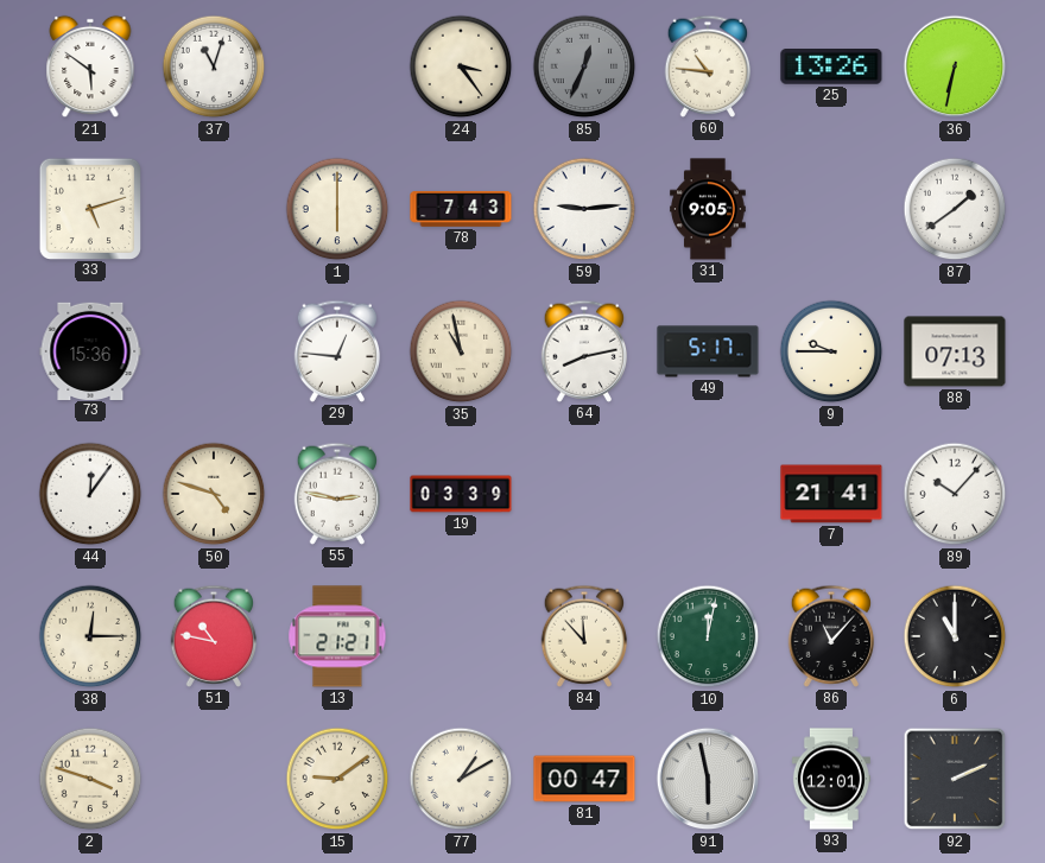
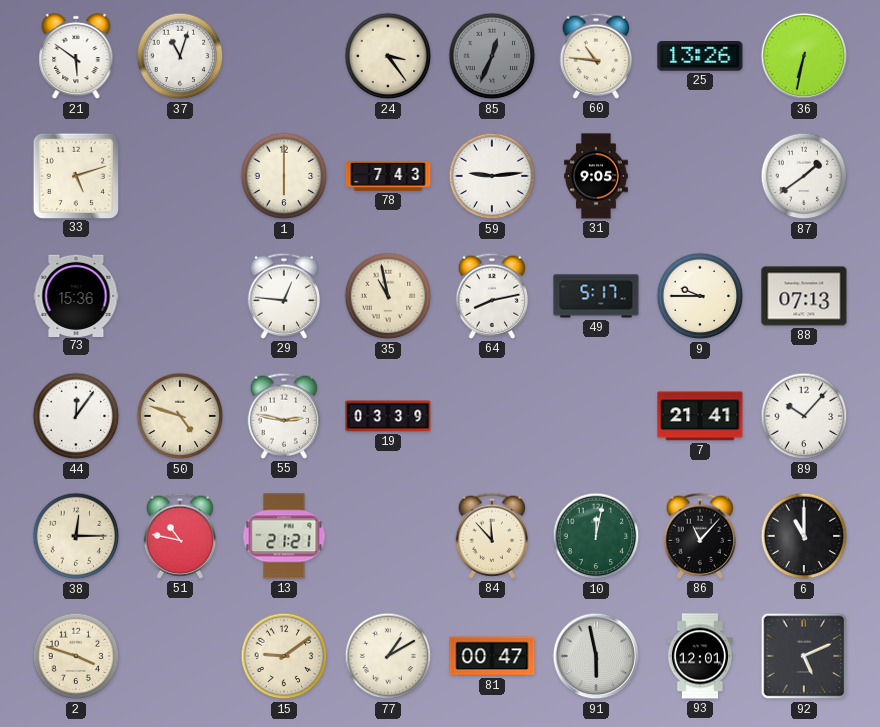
92: 2:11 -> 5:11 (804, 656)
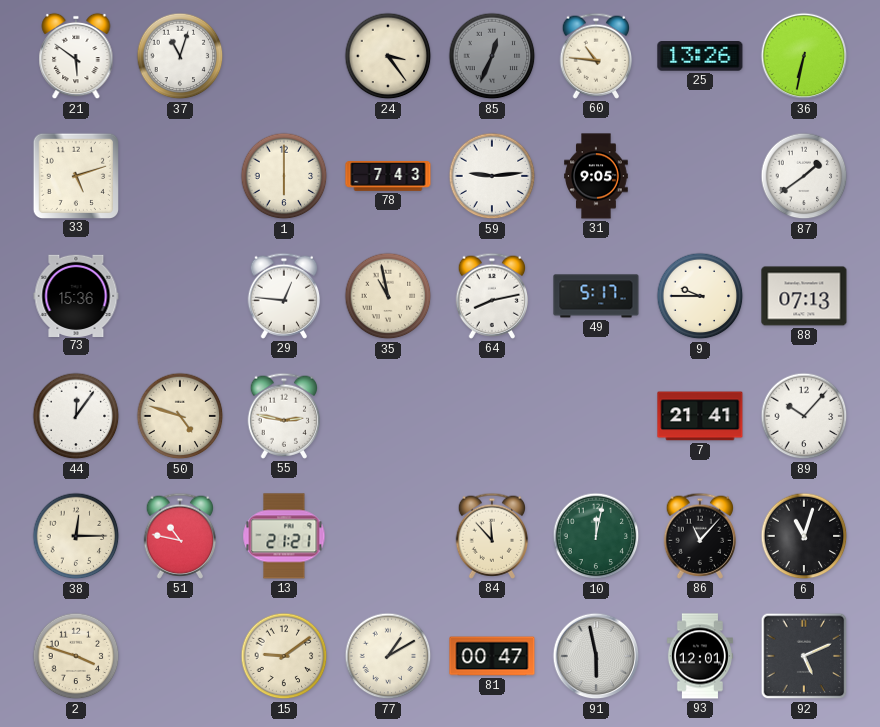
19: 03:39 -> none (388, 416)
6: 11:00 -> 11:03 (804, 536)
